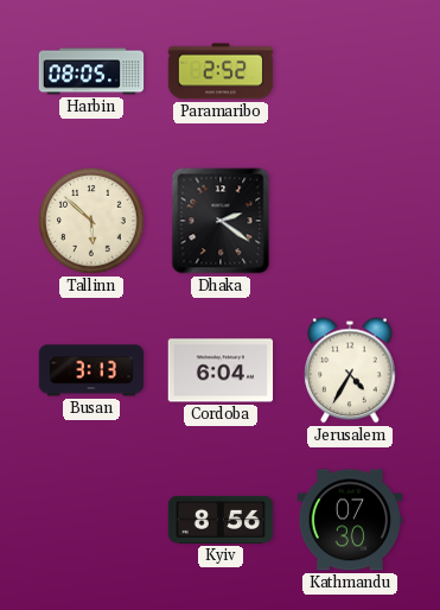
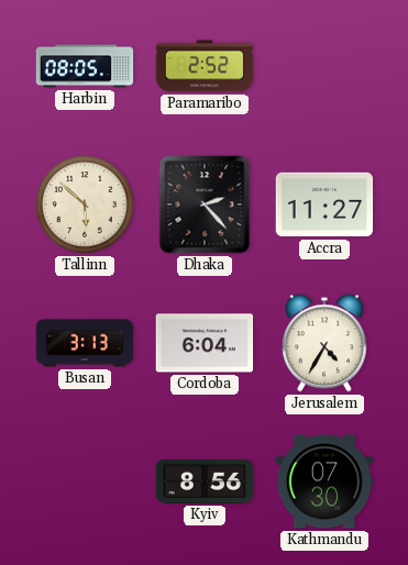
Dhaka: 2:21 -> 2:23 (205, 204)
Accra: none -> 11:27 (324, 204)
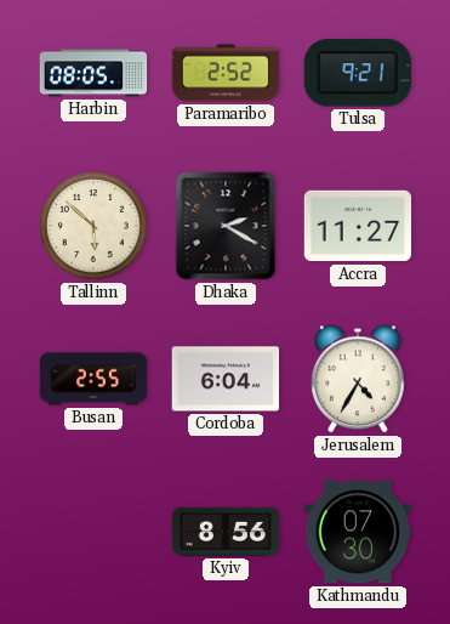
Tulsa: none -> 9:21 (358, 73)
Dhaka: 2:23 -> 2:20 (226, 226)
Busan: 3:13 -> 2:55 (93, 379)
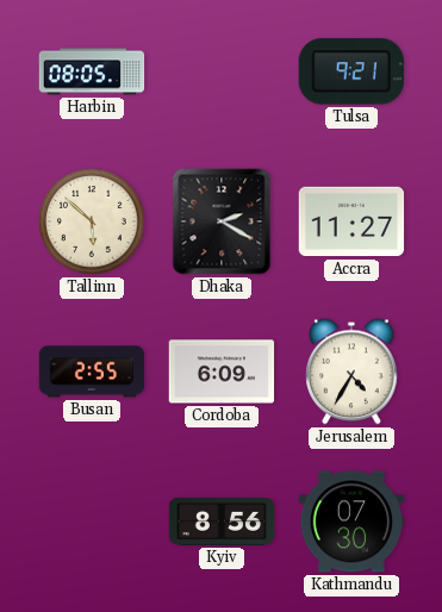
Paramaribo: 2:52 -> none (226, 73)
Cordoba: 6:04 -> 6:09 (222, 371)
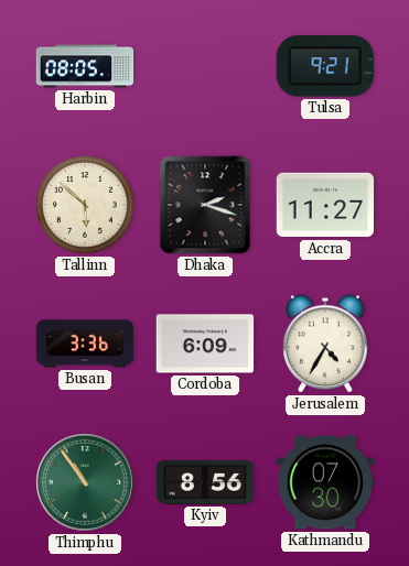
Dhaka: 2:20 -> 2:18 (205, 205)
Busan: 2:55 -> 3:36 (85, 344)
Thimphu: none -> 10:54 (85, 482)
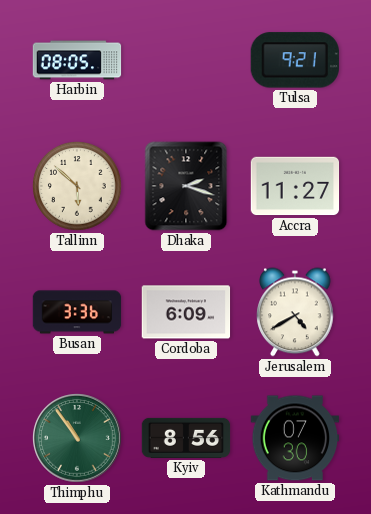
Jerusalem: 4:35 -> 4:40 (295, 312)
